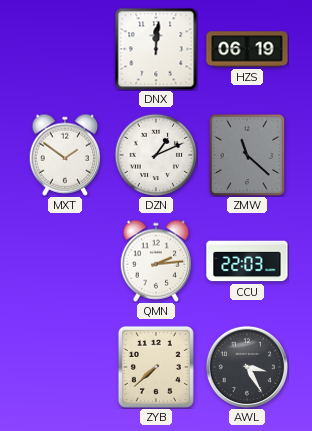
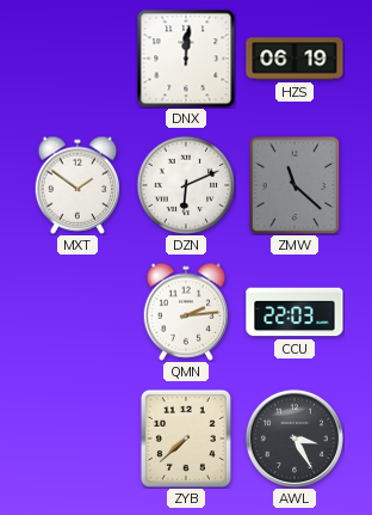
DZN: 1:11 -> 6:11 (186, 185)
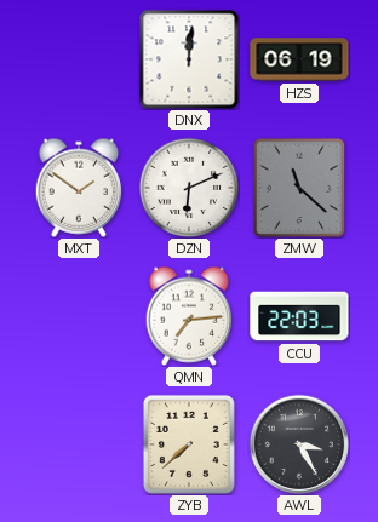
QMN: 2:14 -> 7:14 (189, 316)
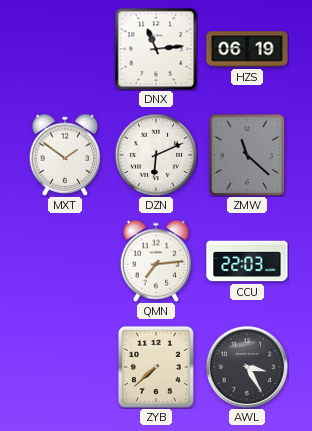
DNX: 12:01 -> 11:14 (156, 49)
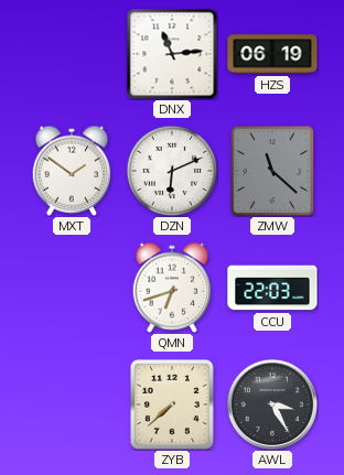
QMN: 7:14 -> 6:42 (172, 288)
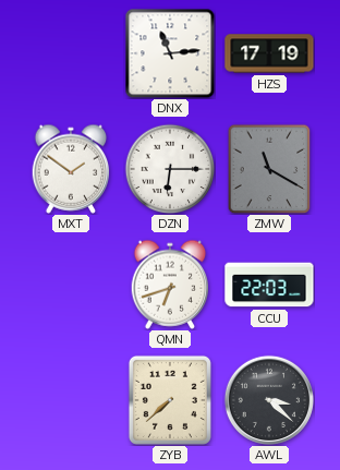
HZS: 06:19 -> 17:19 (269, 53)
DZN: 6:11 -> 6:15 (170, 169)
ZMW: 11:22 -> 11:20 (269, 169)
AWL: 3:25 -> 3:22 (269, 400)
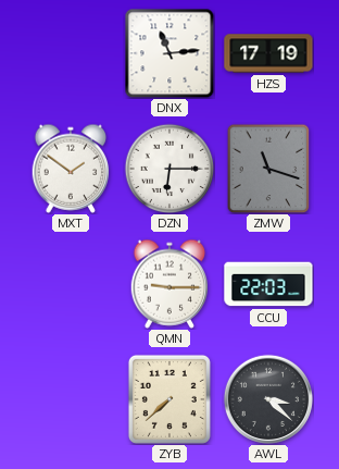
ZMW: 11:20 -> 11:18 (268, 169)
QMN: 6:42 -> 9:15 (169, 284)
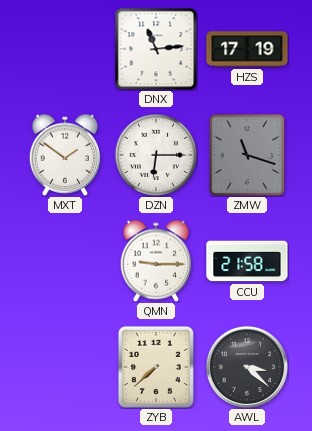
CCU: 22:03 -> 21:58 (247, 261)
